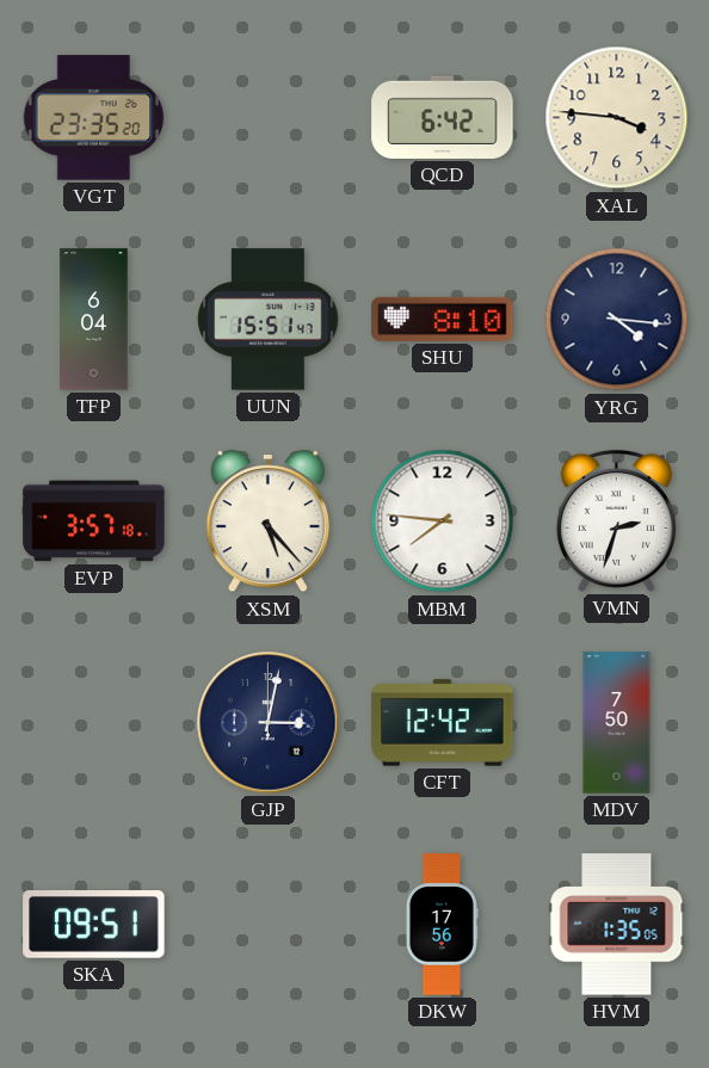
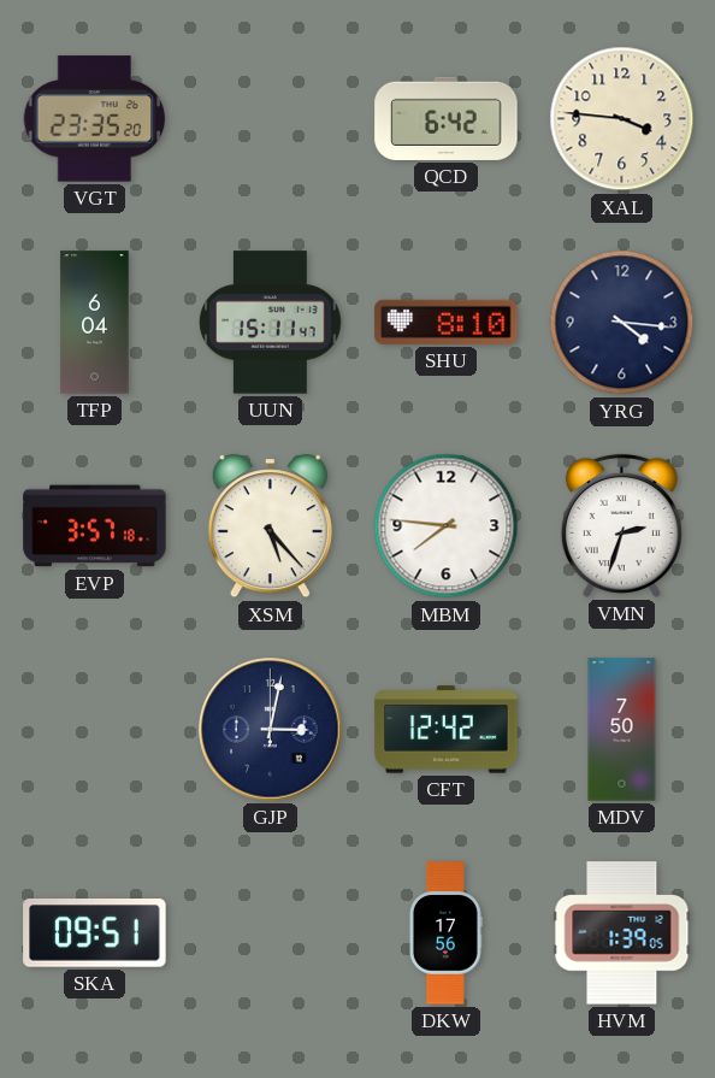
UUN: 15:51 -> 15:11 (271, 323)
HVM: 1:35 -> 1:39 (622, 933)
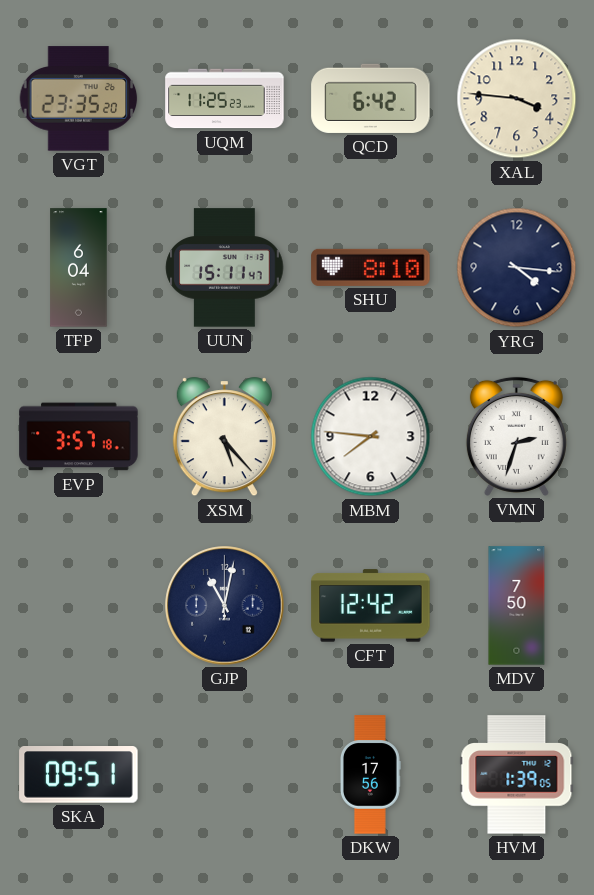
UQM: none -> 11:25 (225, 99)
GJP: 3:02 -> 11:02 (225, 606)
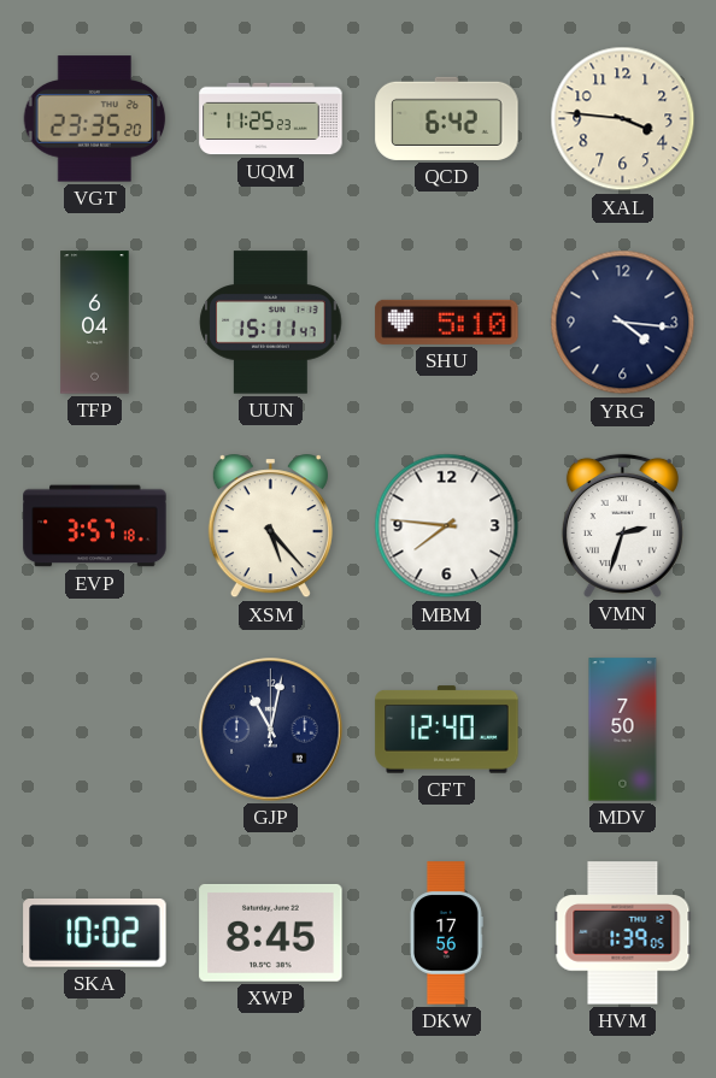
SHU: 8:10 -> 5:10 (447, 322)
CFT: 12:42 -> 12:40 (447, 730)
SKA: 09:51 -> 10:02 (95, 933)
XWP: none -> 8:45 (271, 933)
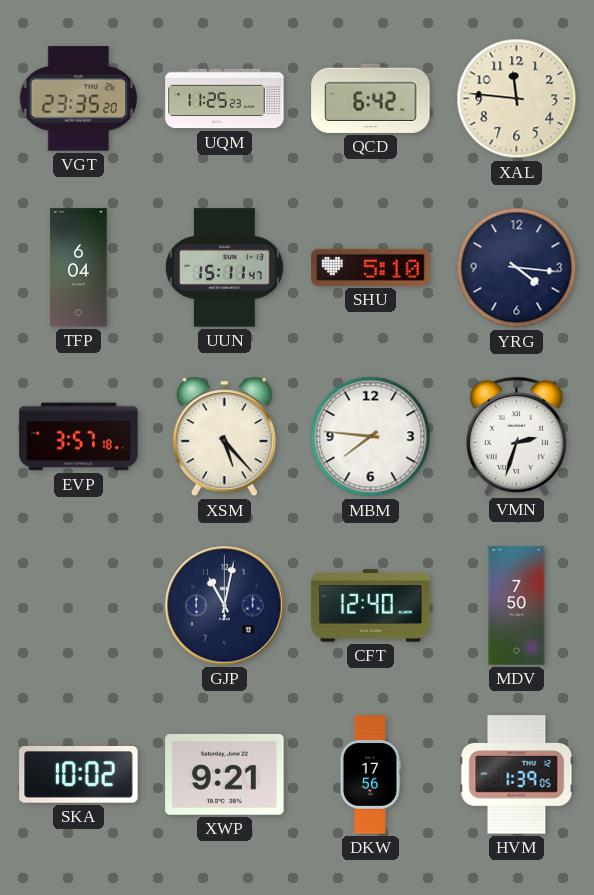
XAL: 3:46 -> 11:46 (517, 99)
XWP: 8:45 -> 9:21 (225, 775)
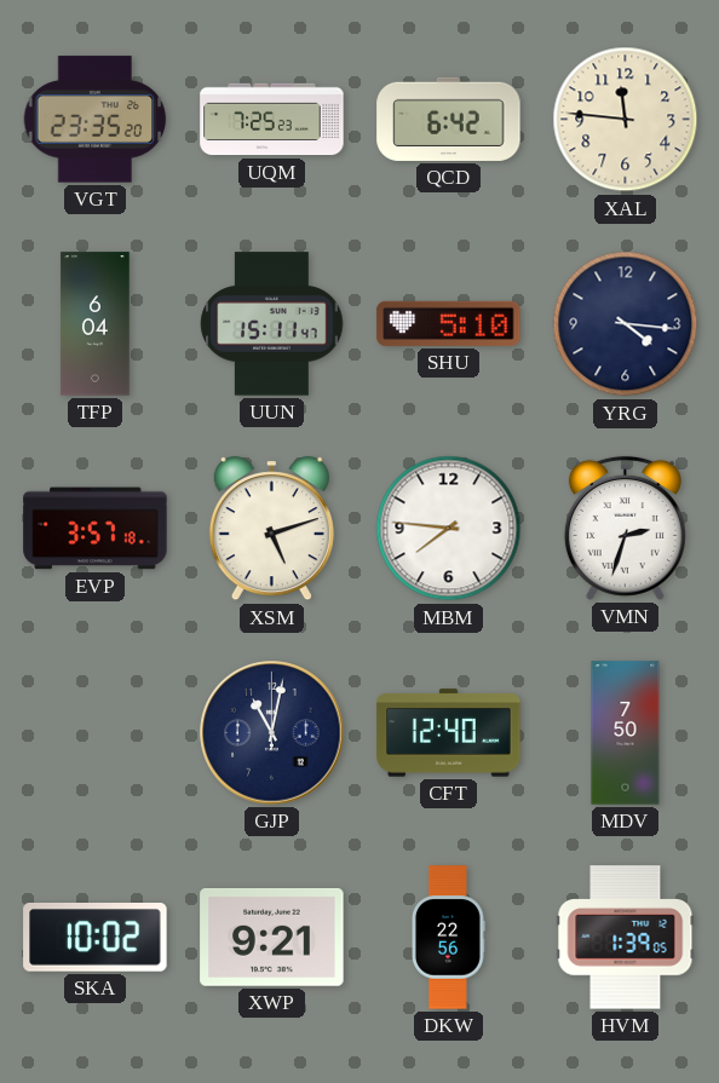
UQM: 11:25 -> 7:25 (272, 120)
XSM: 5:23 -> 5:12 (271, 529)
DKW: 17:56 -> 22:56 (448, 938)
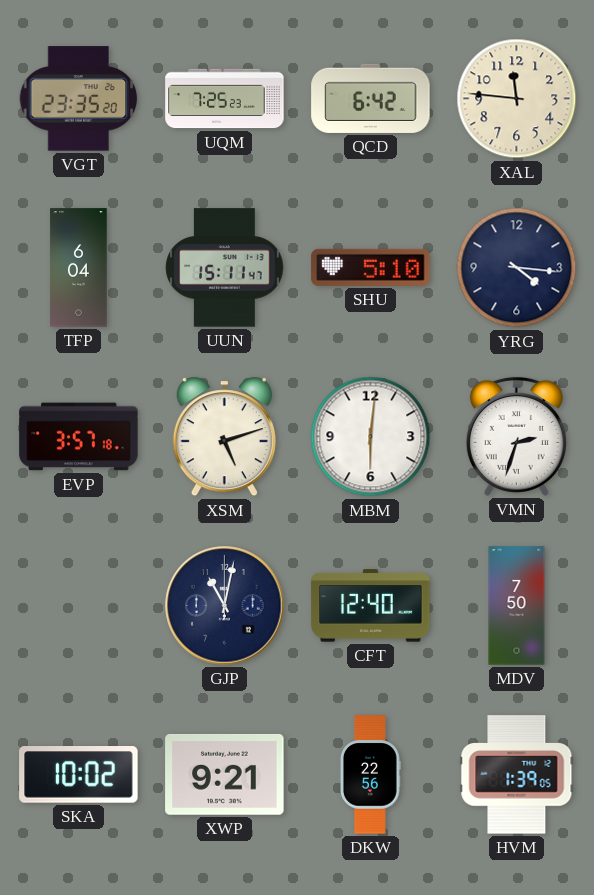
MBM: 7:46 -> 6:01 (371, 437)
